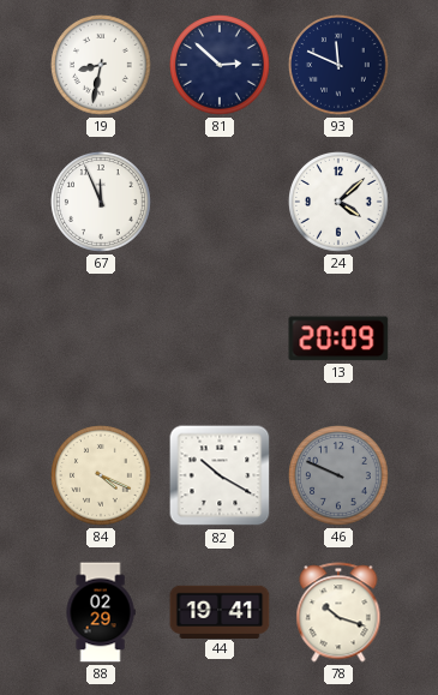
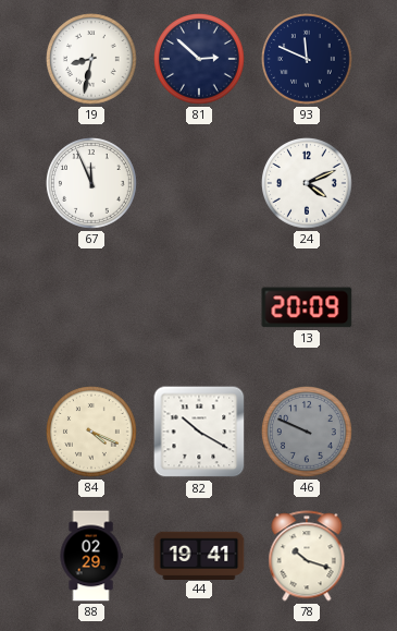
24: 4:08 -> 4:11 (308, 184)
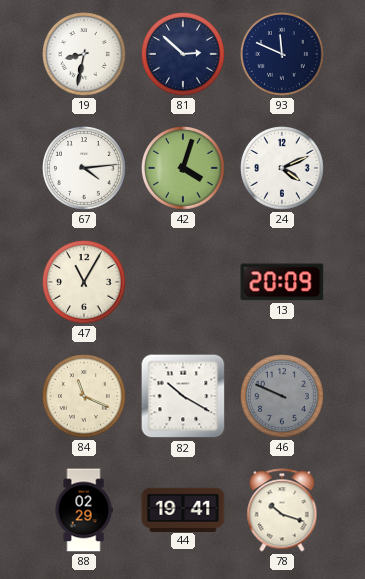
67: 11:56 -> 4:14 (85, 169)
42: none -> 4:03 (184, 169)
47: none -> 11:05 (85, 283)
84: 4:19 -> 11:19 (85, 397)
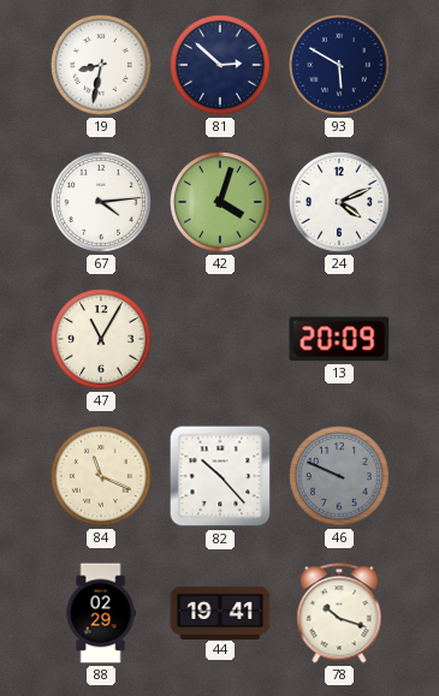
93: 11:49 -> 5:50 (340, 66)
82: 10:20 -> 10:23 (220, 476)
